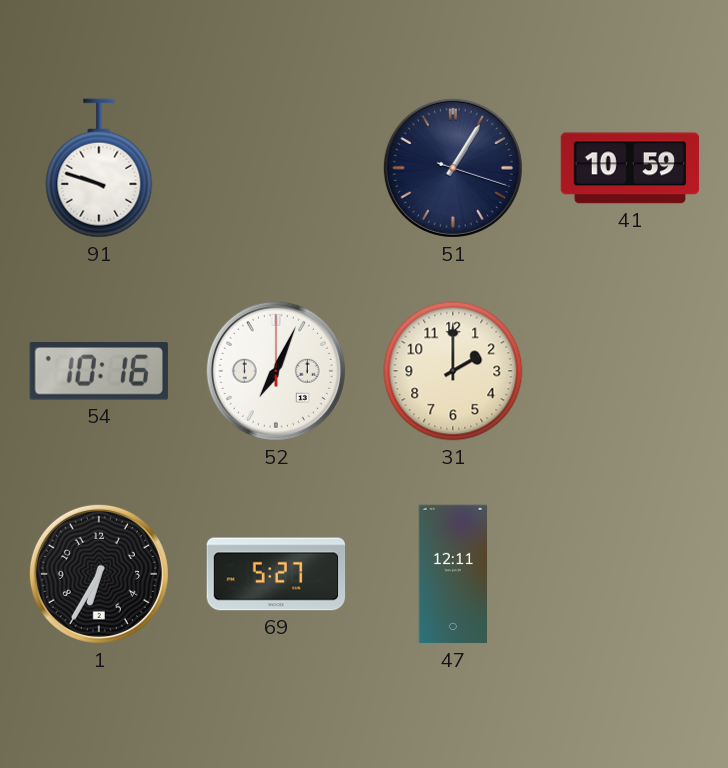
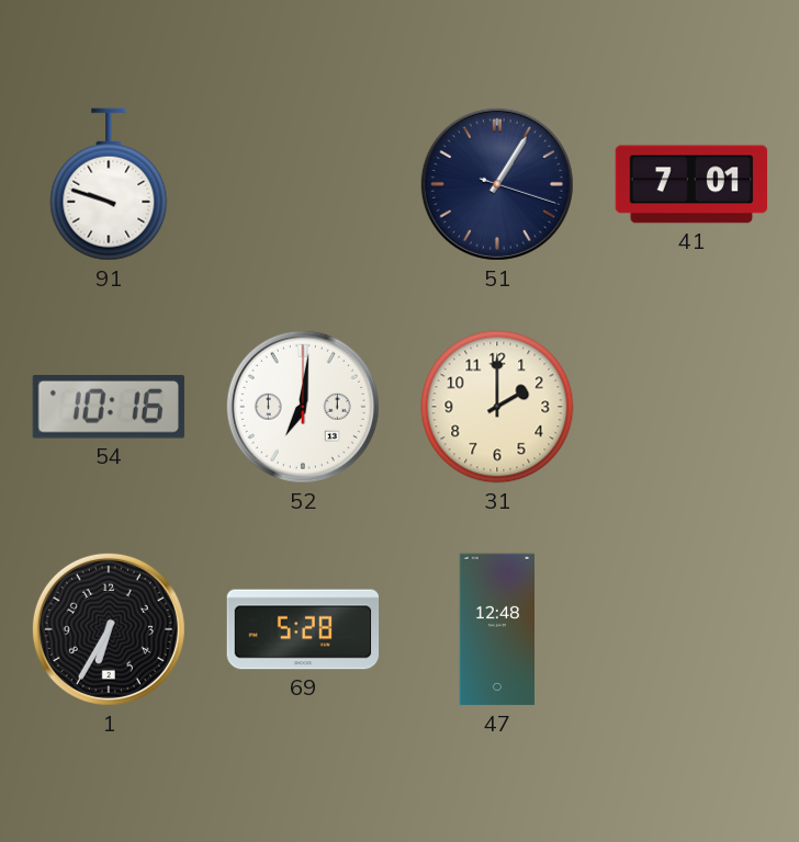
41: 10:59 -> 7:01 (691, 184)
52: 7:04 -> 7:01 (303, 407)
69: 5:27 -> 5:28 (303, 629)
47: 12:11 -> 12:48 (496, 629)
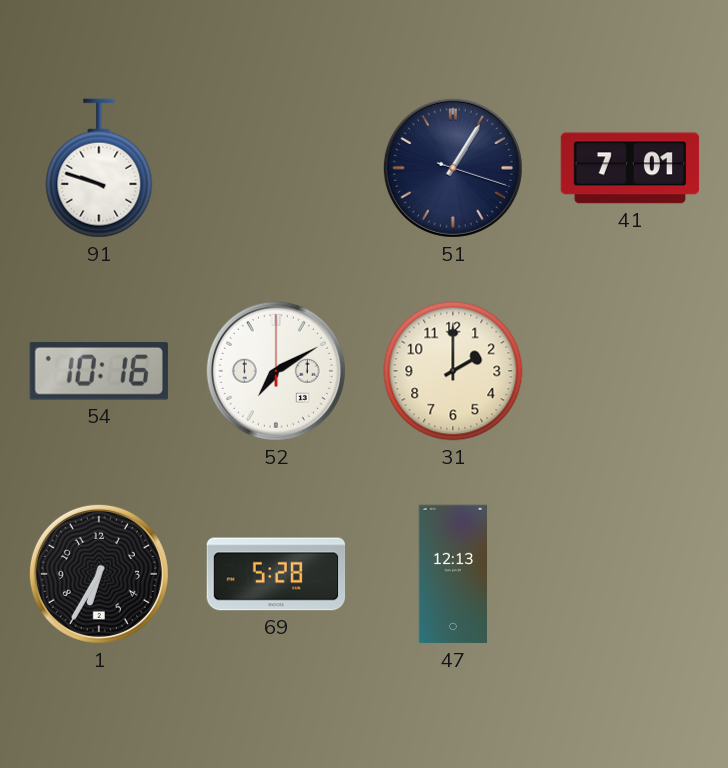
52: 7:01 -> 7:10 (276, 371)
47: 12:48 -> 12:13 (452, 574)
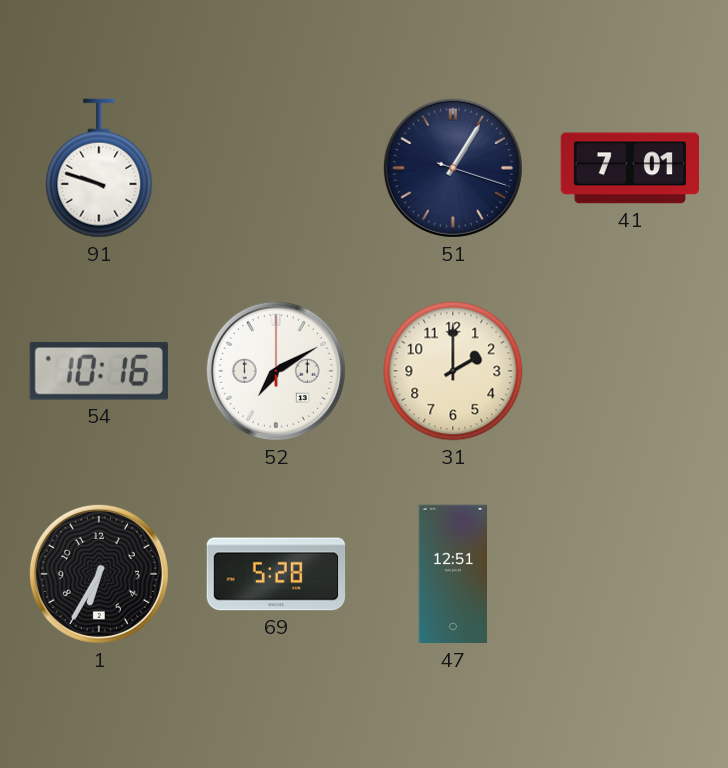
47: 12:13 -> 12:51 (452, 574)
